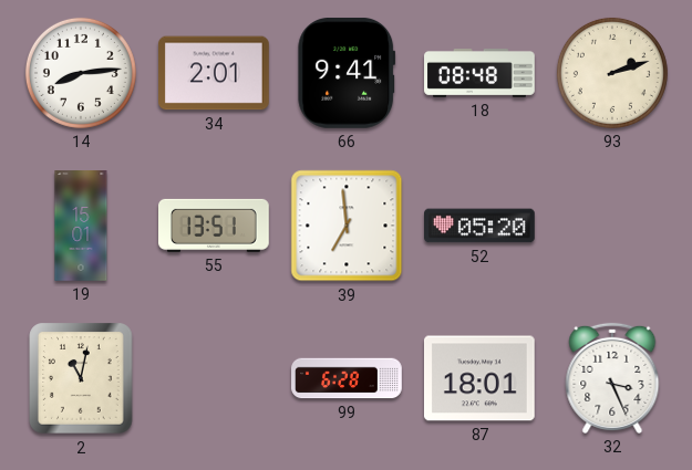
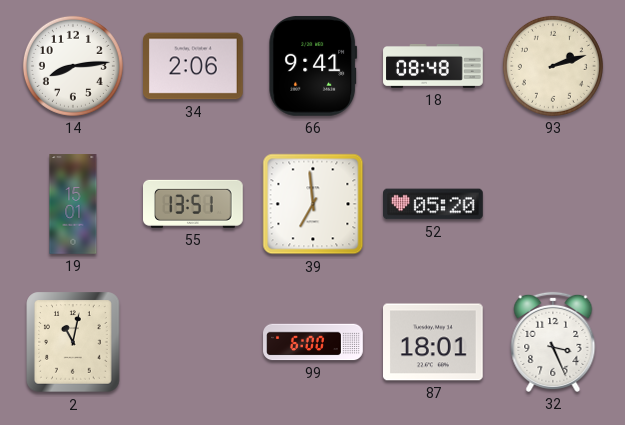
34: 2:01 -> 2:06 (194, 66)
99: 6:28 -> 6:00 (313, 342)
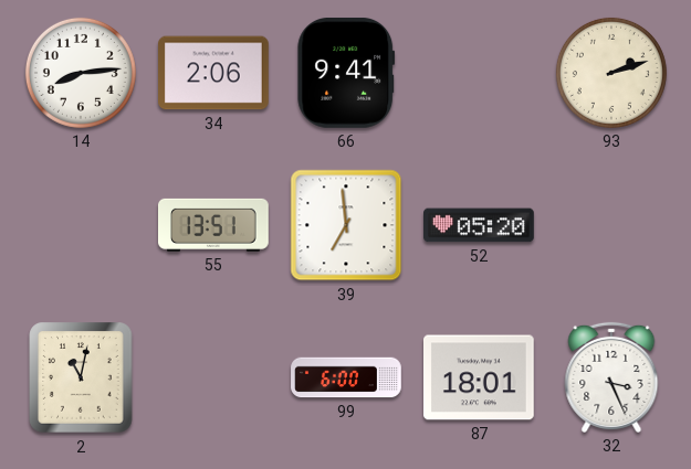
18: 08:48 -> none (433, 66)
19: 15:01 -> none (73, 204)
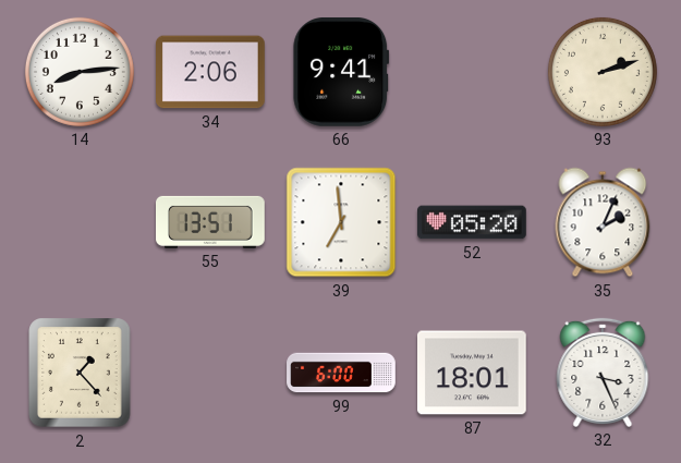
35: none -> 2:04 (603, 222)
2: 11:02 -> 1:23 (80, 373)
